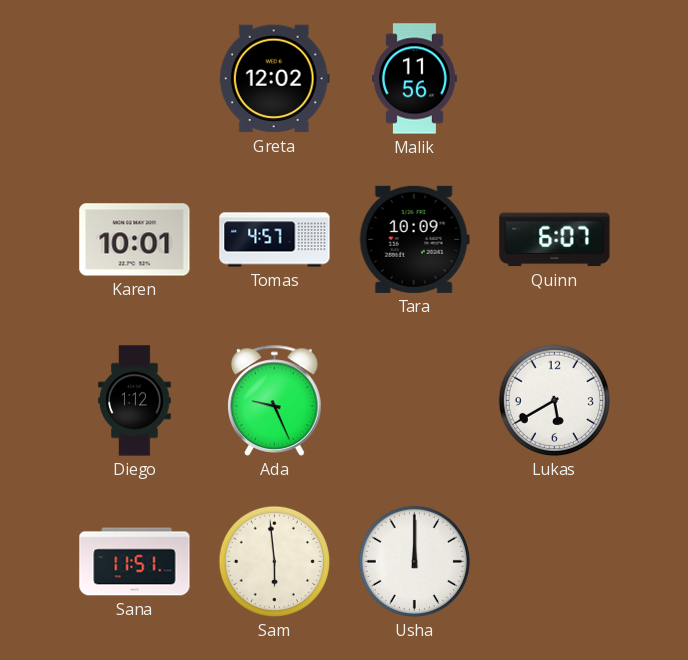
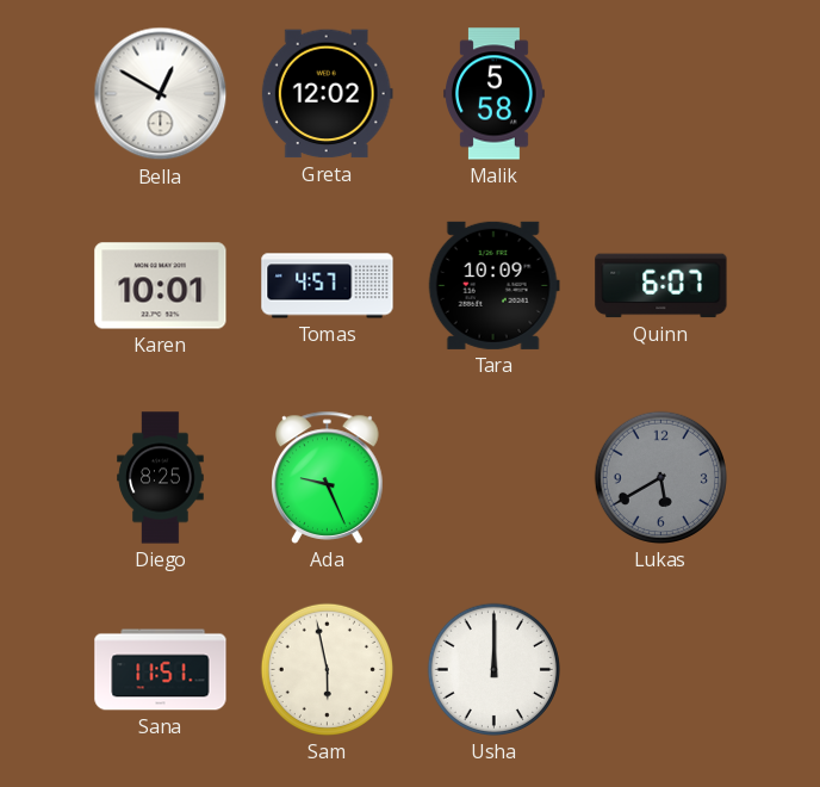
Bella: none -> 12:50 (161, 94)
Malik: 11:56 -> 5:58 (495, 94)
Diego: 1:12 -> 8:25 (161, 478)
Lukas dial: white -> grey (660, 477)
Sam: 5:59 -> 5:58 (327, 669)
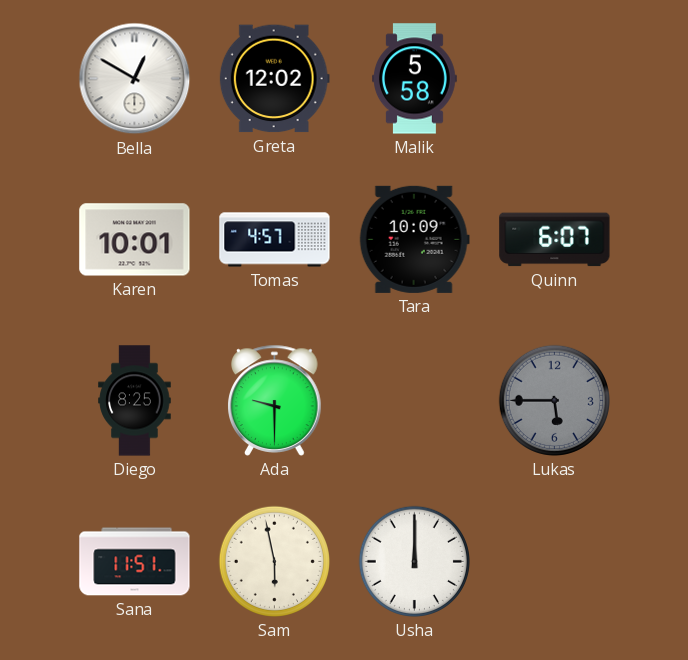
Ada: 9:26 -> 9:30 (275, 400)
Lukas: 5:40 -> 5:45 (554, 400)
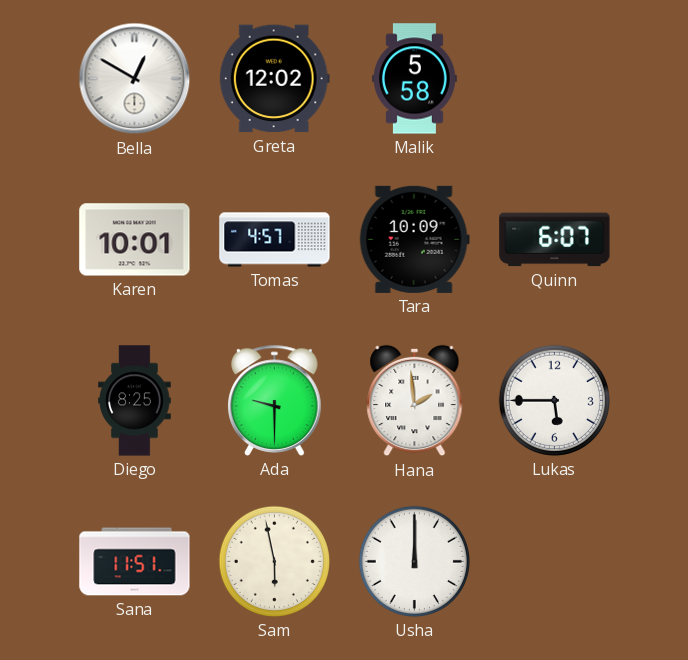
Hana: none -> 1:59 (415, 401)
Lukas dial: grey -> white (554, 400)
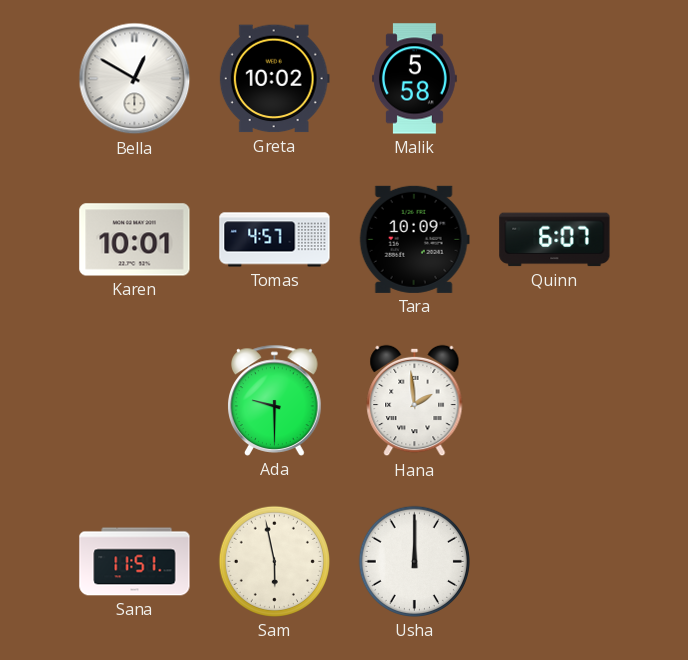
Greta: 12:02 -> 10:02 (274, 79)
Diego: 8:25 -> none (135, 401)
Lukas: 5:45 -> none (554, 400)
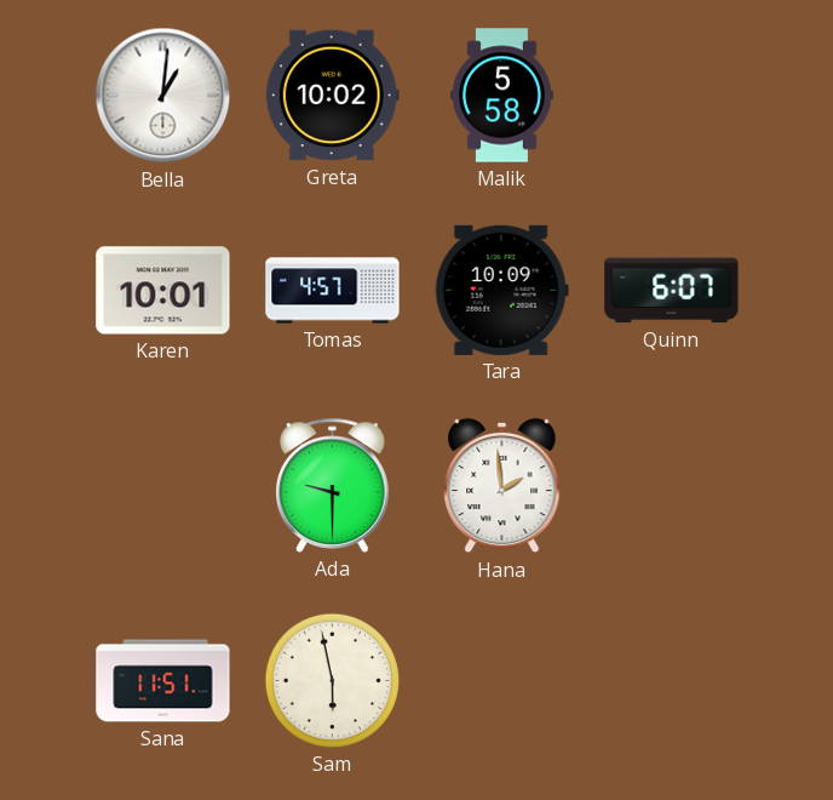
Bella: 12:50 -> 1:01 (163, 96)
Usha: 12:00 -> none (414, 561)
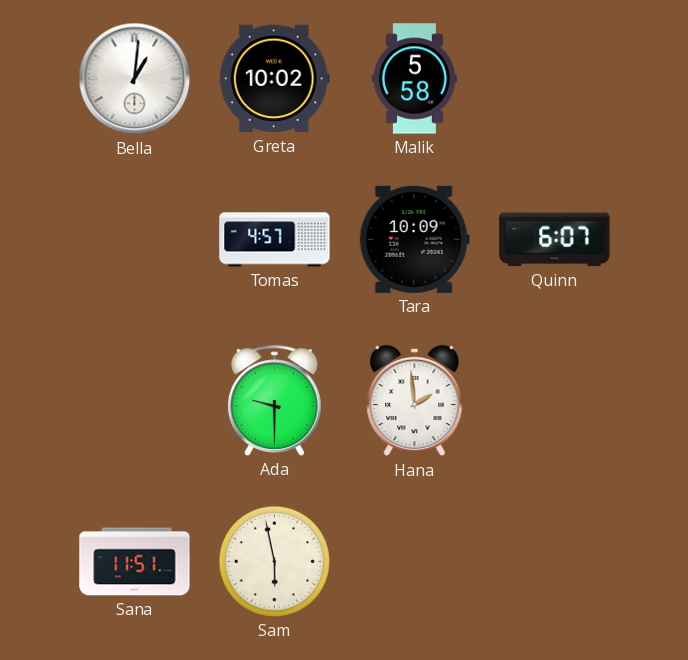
Karen: 10:01 -> none (163, 291)
